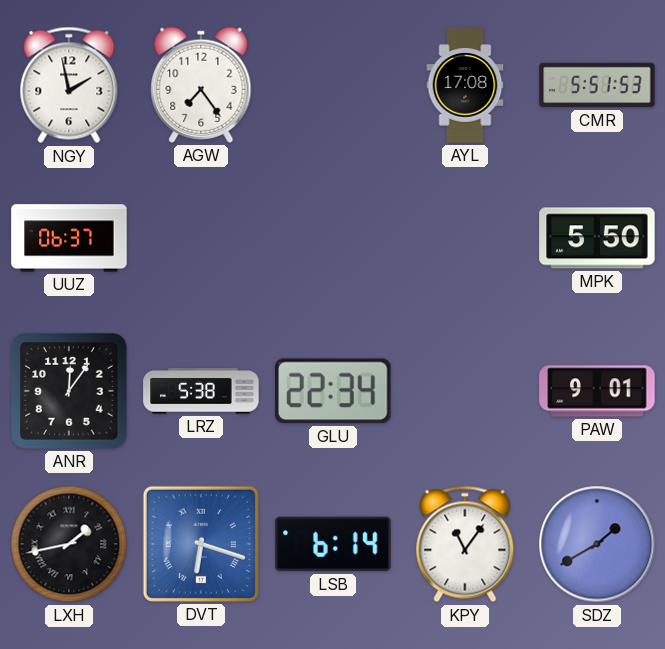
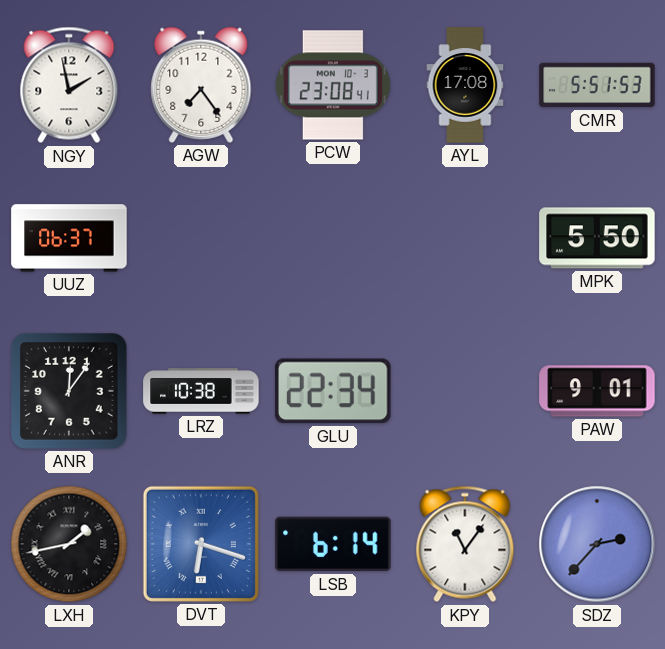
PCW: none -> 23:08 (333, 85)
LRZ: 5:38 -> 10:38 (201, 391)
SDZ: 1:40 -> 2:37 (597, 544)
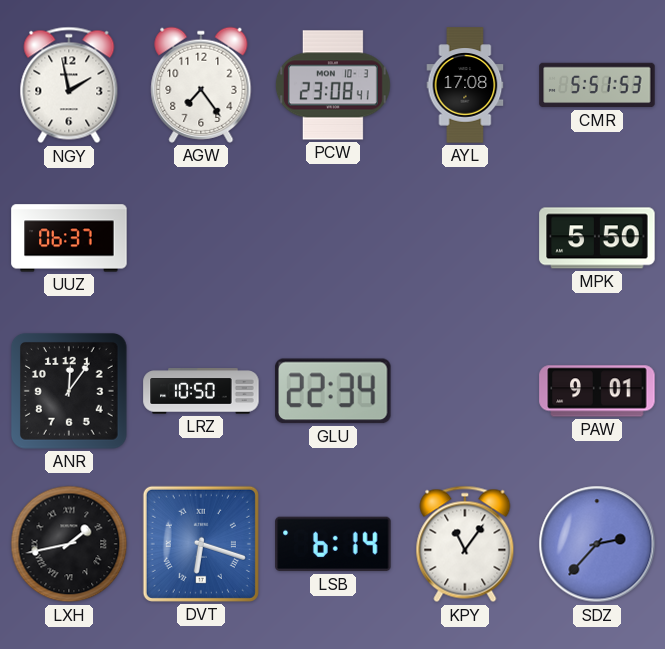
LRZ: 10:38 -> 10:50 (201, 391)
